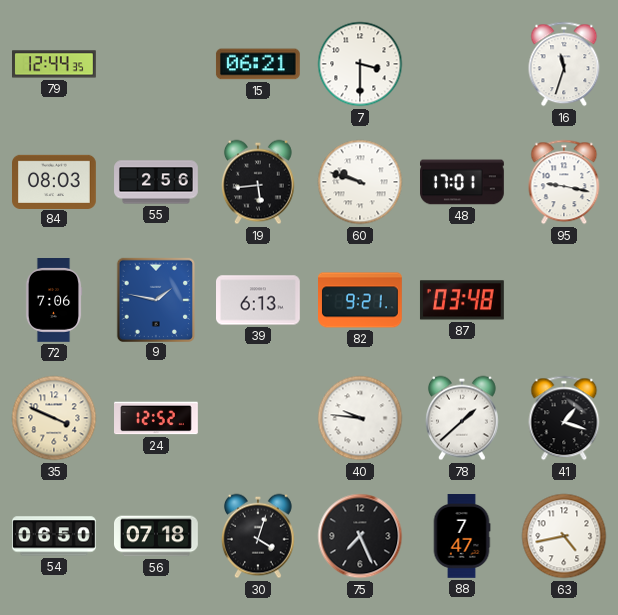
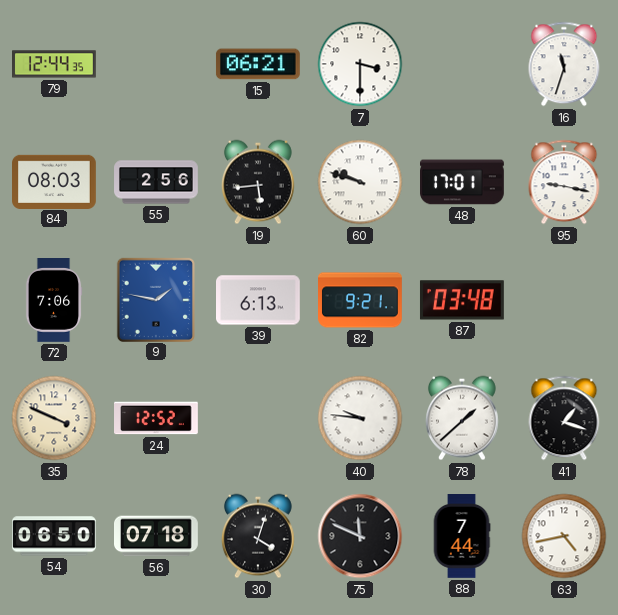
75: 7:26 -> 11:49 (360, 536)
88: 7:47 -> 7:44 (462, 537)
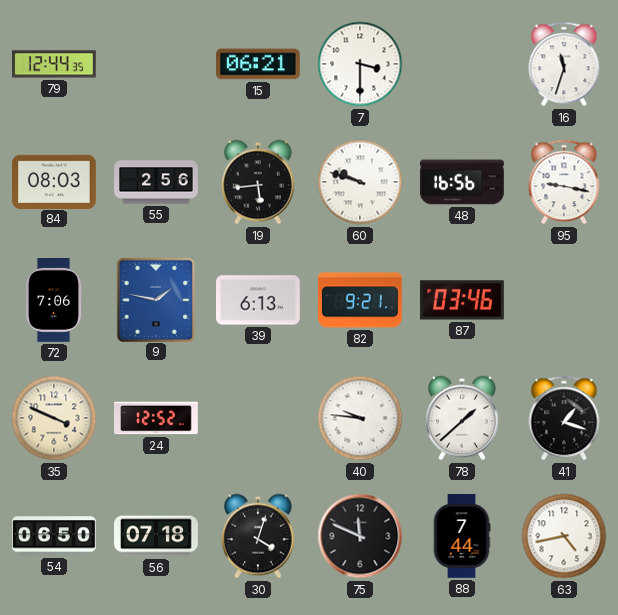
48: 17:01 -> 16:56 (463, 182)
87: 03:48 -> 03:46 (462, 300)
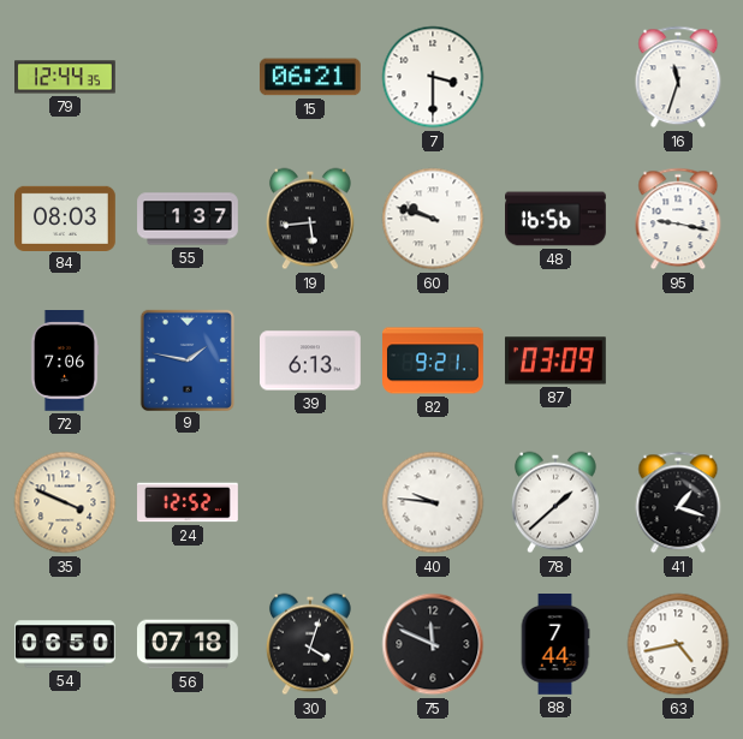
55: 2:56 -> 1:37 (188, 219)
87: 03:46 -> 03:09 (555, 360)
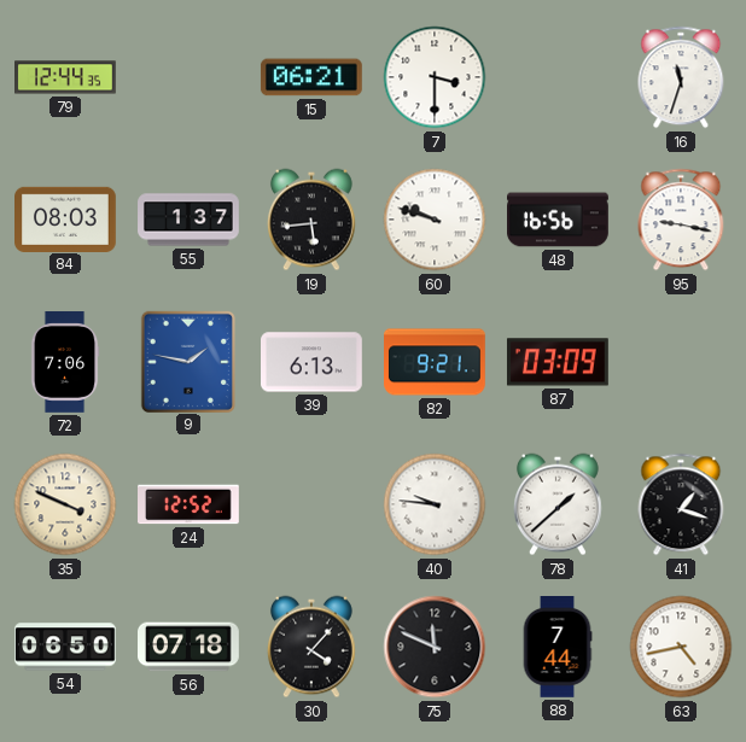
30: 4:03 -> 4:07 (311, 647)
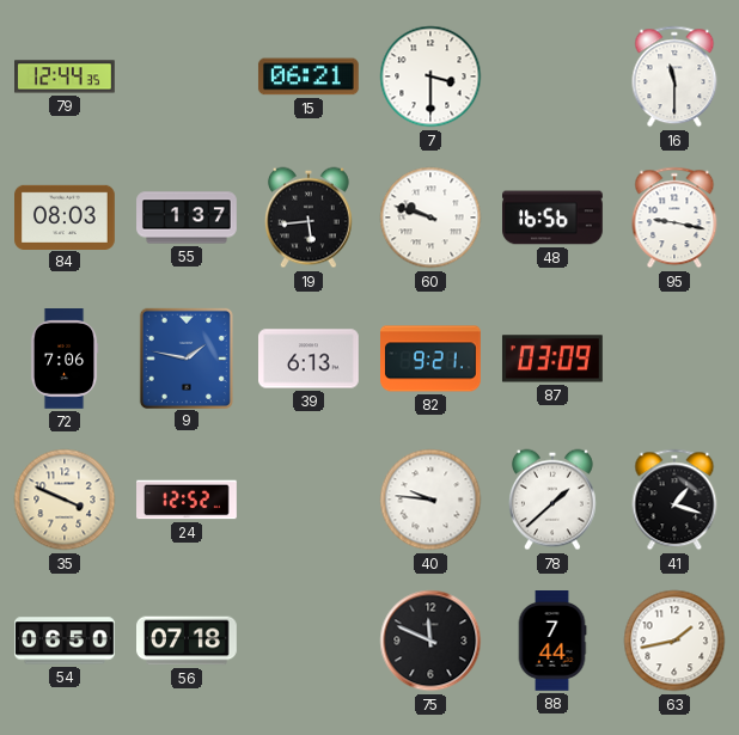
16: 11:33 -> 11:30 (674, 76)
30: 4:07 -> none (311, 647)
63: 4:43 -> 1:43 (674, 641)
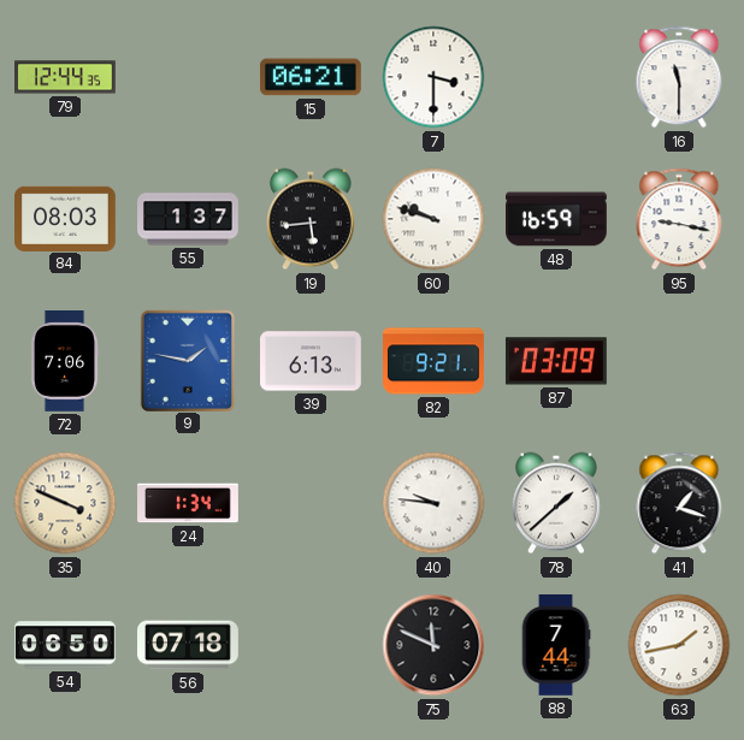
48: 16:56 -> 16:59 (557, 219)
24: 12:52 -> 1:34 (189, 503)
